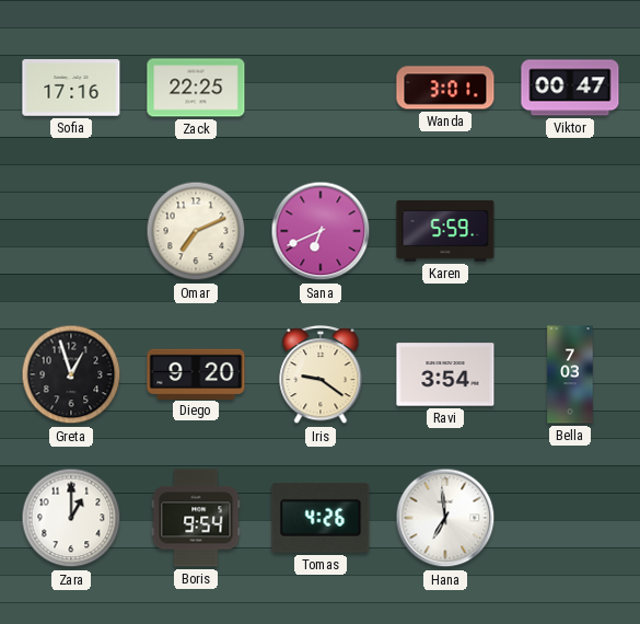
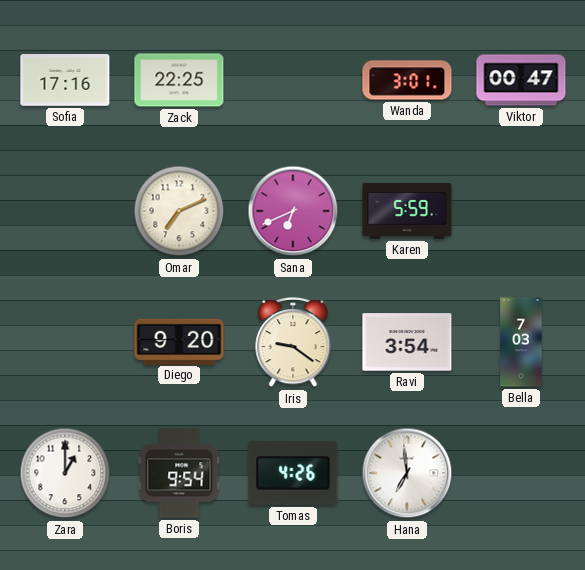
Greta: 12:57 -> none (71, 374)
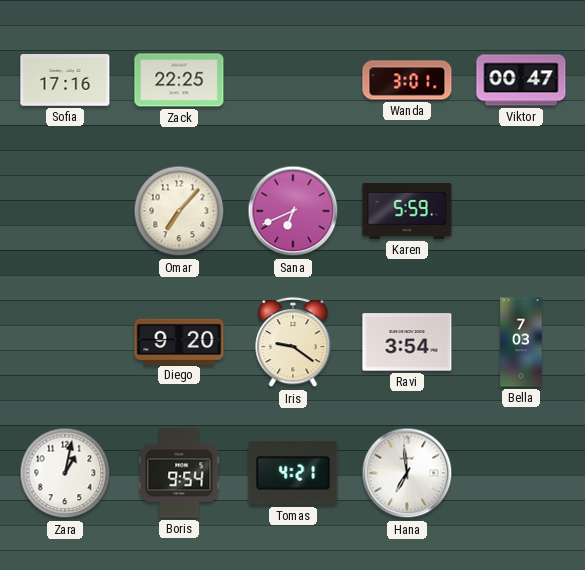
Omar: 7:11 -> 7:07 (179, 211)
Zara: 1:00 -> 1:02 (65, 473)
Tomas: 4:26 -> 4:21 (293, 473)
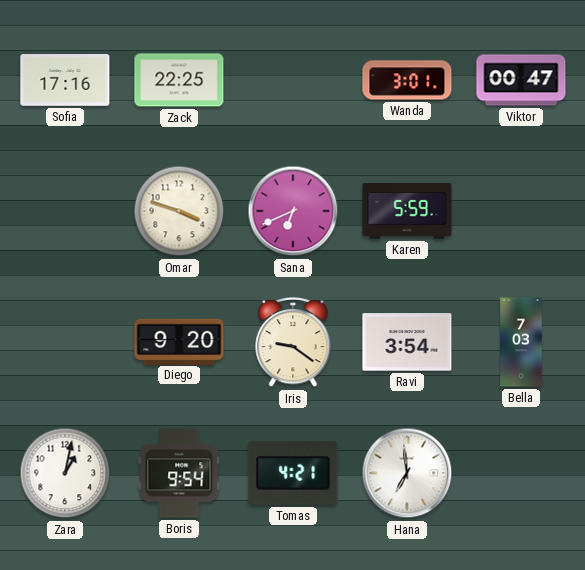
Omar: 7:07 -> 3:48 (179, 211)
